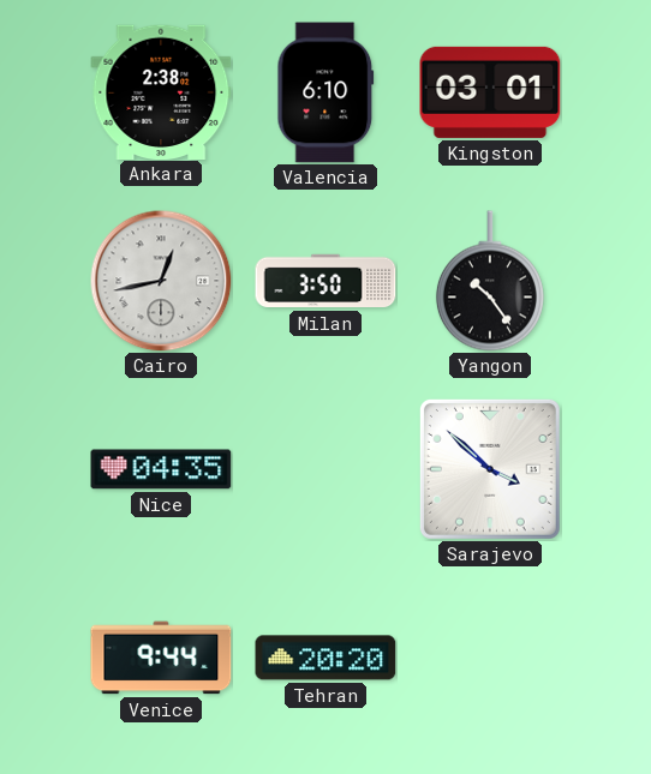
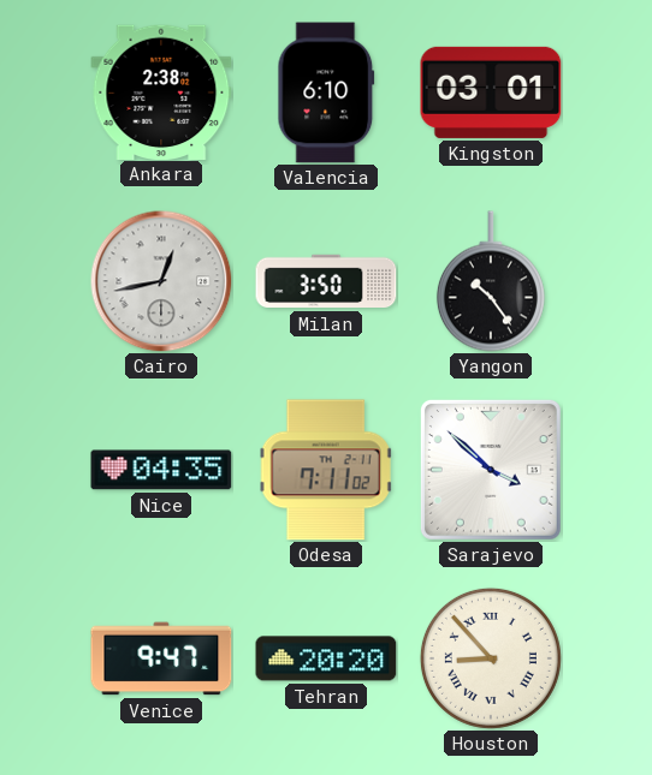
Odesa: none -> 7:11 (326, 470)
Venice: 9:44 -> 9:47 (161, 658)
Houston: none -> 8:53 (491, 658)
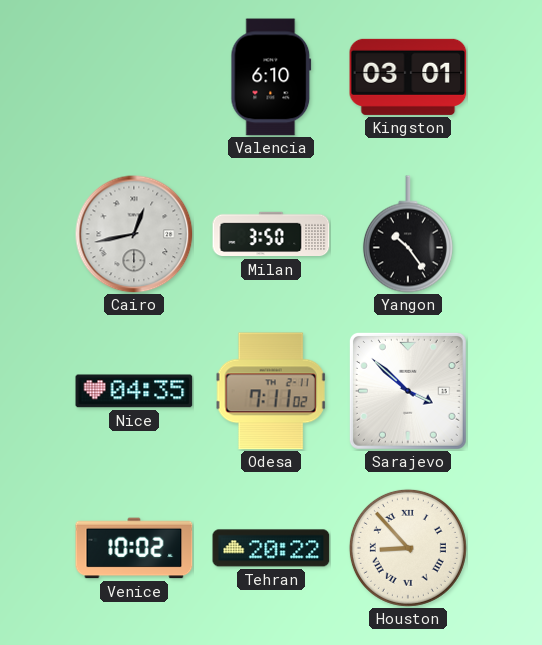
Ankara: 2:38 -> none (161, 91)
Venice: 9:47 -> 10:02 (134, 548)
Tehran: 20:20 -> 20:22 (271, 548)
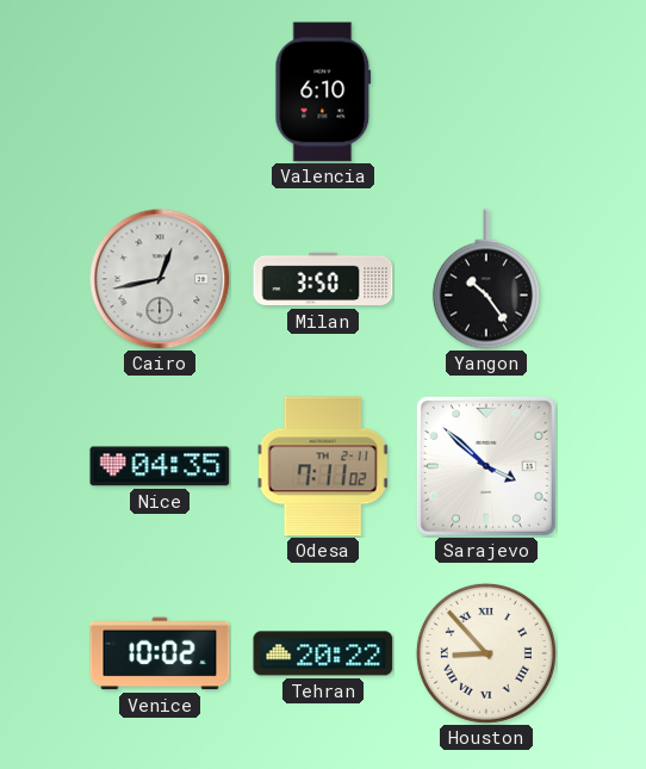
Kingston: 03:01 -> none (408, 77)
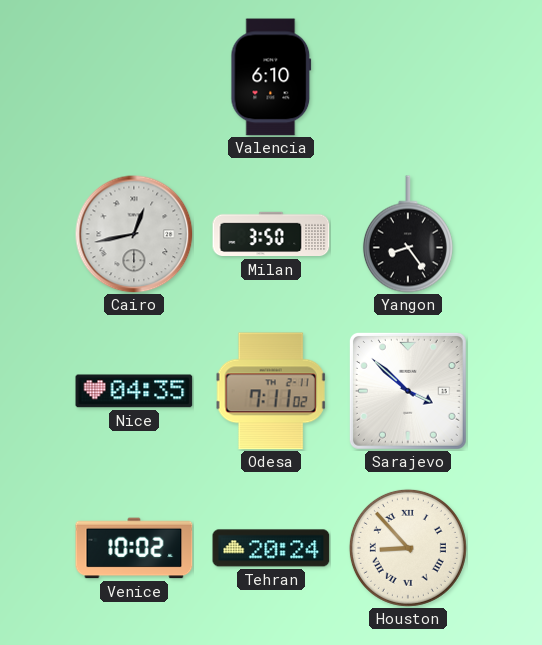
Yangon: 10:24 -> 8:24 (408, 234)
Tehran: 20:22 -> 20:24 (271, 548)
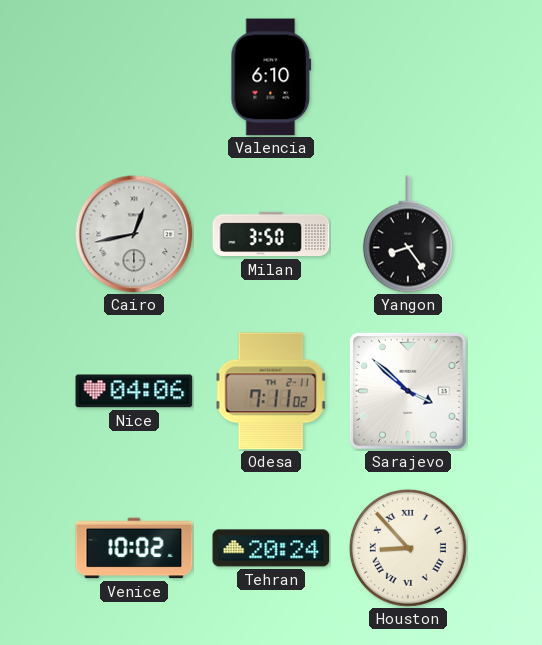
Nice: 04:35 -> 04:06 (134, 391)
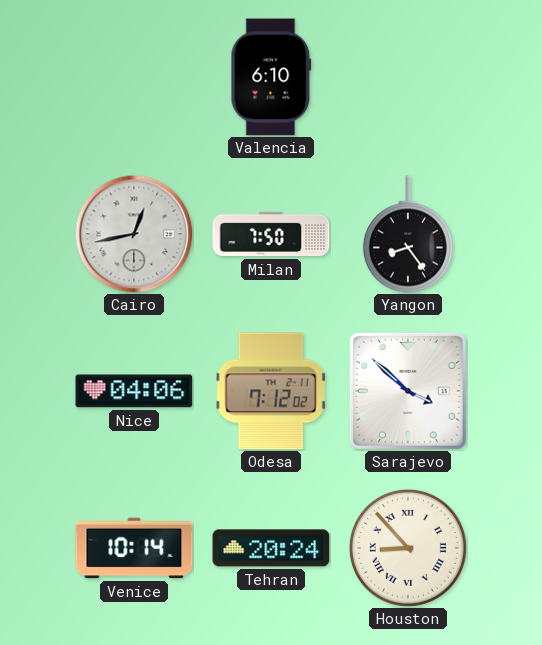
Milan: 3:50 -> 7:50 (271, 234)
Odesa: 7:11 -> 7:12 (271, 391)
Venice: 10:02 -> 10:14 (134, 548)
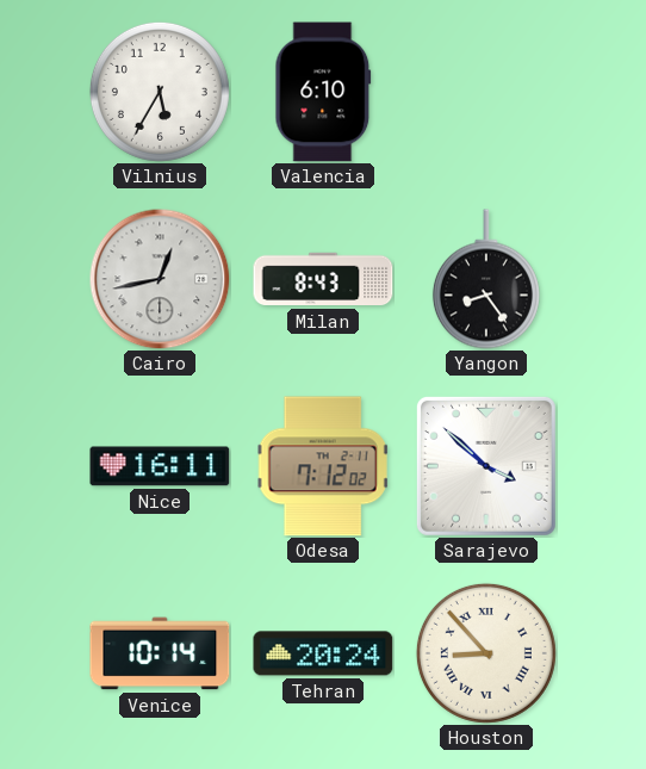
Vilnius: none -> 5:35 (160, 92)
Milan: 7:50 -> 8:43 (323, 279)
Nice: 04:06 -> 16:11 (160, 466)
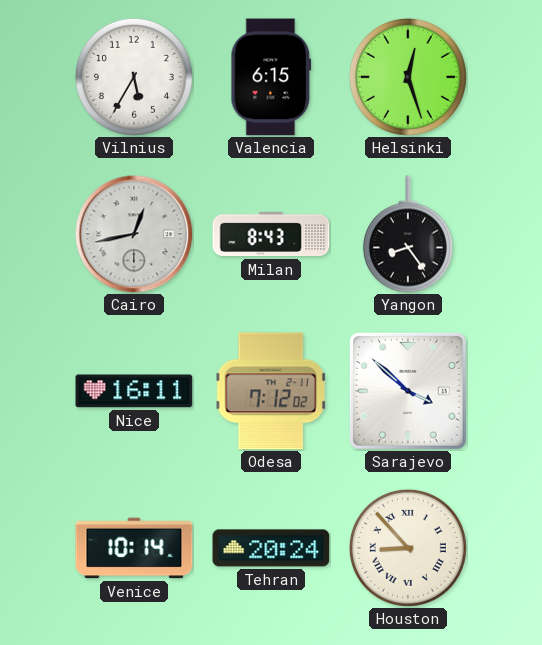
Valencia: 6:10 -> 6:15 (271, 77)
Helsinki: none -> 12:27 (408, 77)
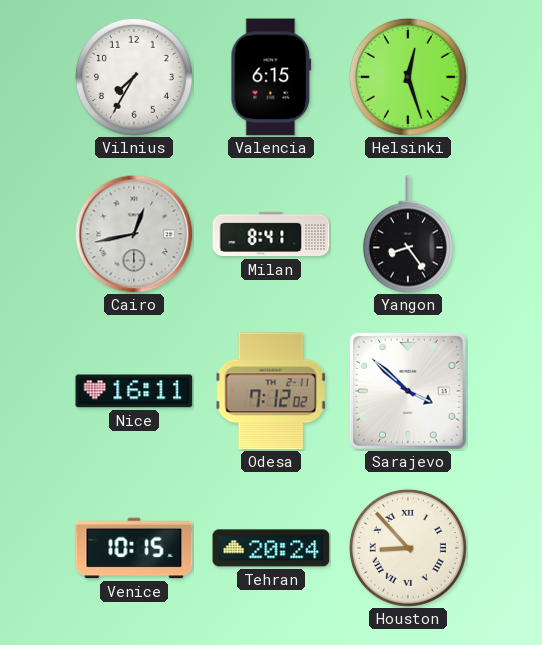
Vilnius: 5:35 -> 7:35 (134, 77)
Milan: 8:43 -> 8:41 (271, 234)
Venice: 10:14 -> 10:15 (134, 548)
